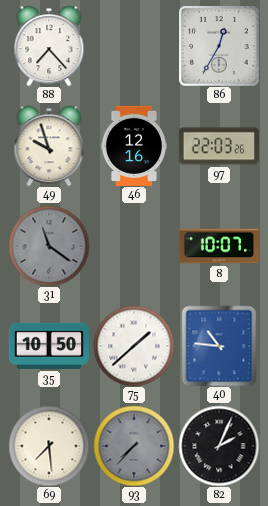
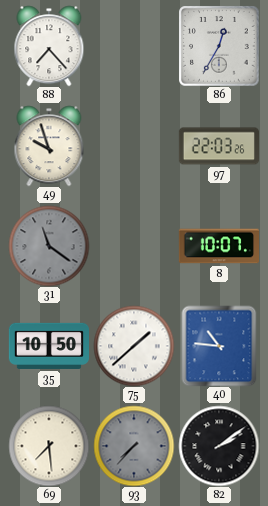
46: 12:16 -> none (133, 145)
82: 2:04 -> 2:09 (219, 446)
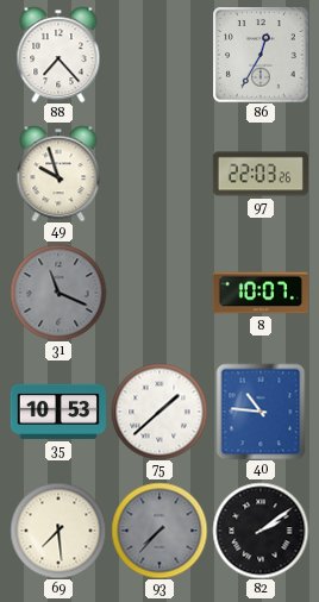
31: 11:21 -> 11:19 (58, 293)
35: 10:50 -> 10:53 (57, 412)
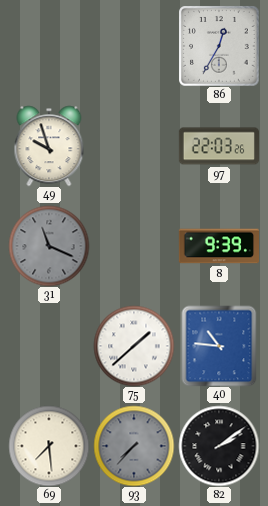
88: 7:23 -> none (58, 55)
8: 10:07 -> 9:39 (218, 246)
35: 10:53 -> none (57, 412)
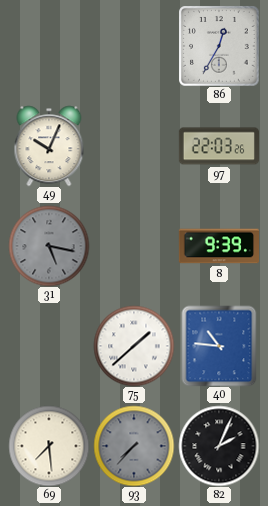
49: 9:57 -> 10:04 (49, 146)
31: 11:19 -> 5:17 (49, 246)
82: 2:09 -> 2:04 (219, 446)
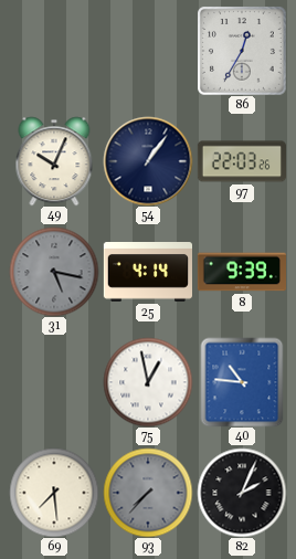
54: none -> 1:06 (148, 161)
25: none -> 4:14 (147, 273)
75: 1:38 -> 12:58 (148, 382)
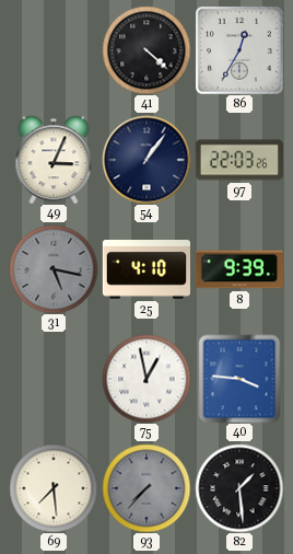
41: none -> 4:22 (146, 50)
49: 10:04 -> 3:04 (54, 160)
25: 4:14 -> 4:10 (145, 270)
40: 10:46 -> 3:46 (239, 379)
82: 2:04 -> 1:29 (239, 488)
